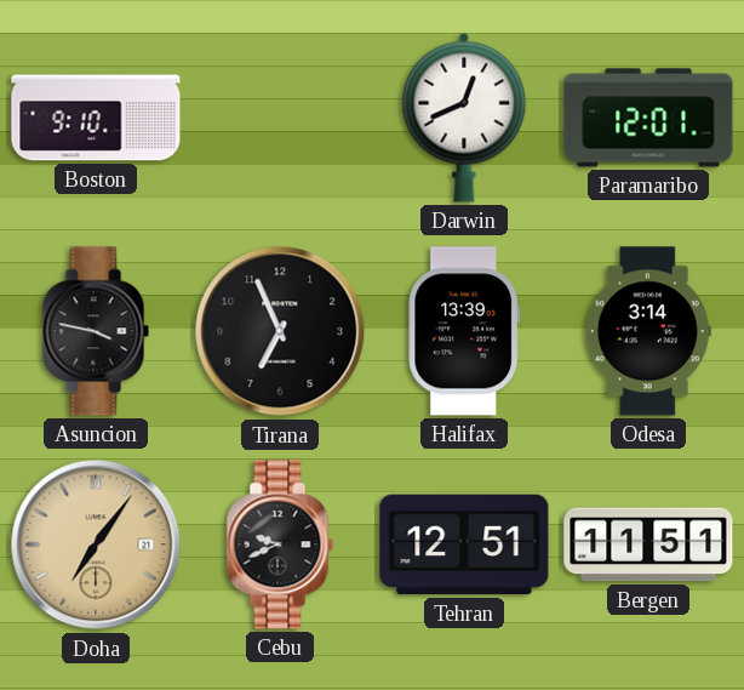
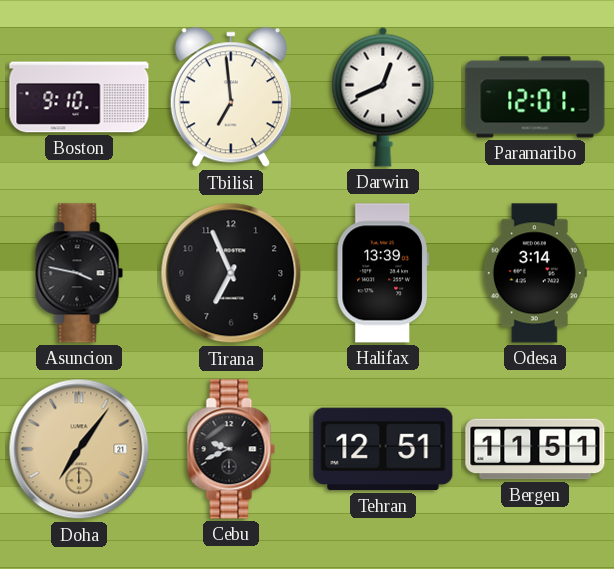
Tbilisi: none -> 6:59 (231, 98)
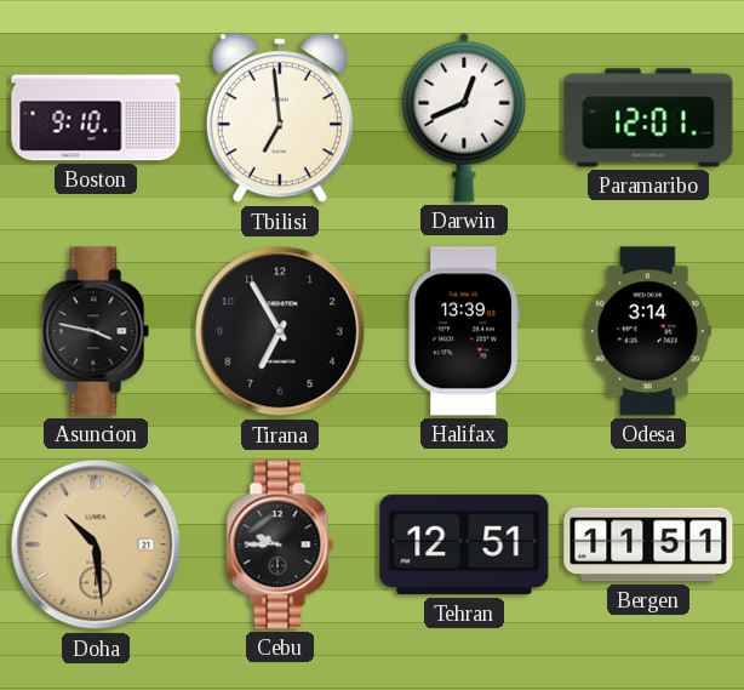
Tirana: 6:56 -> 6:55 (280, 331)
Doha: 7:06 -> 10:29 (96, 544)
Cebu: 9:41 -> 9:45 (280, 544)
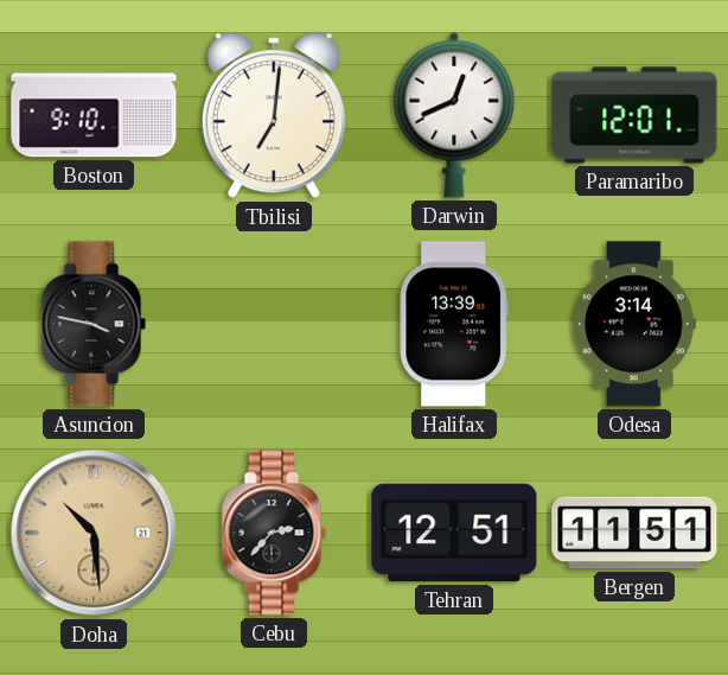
Tbilisi: 6:59 -> 7:01 (274, 116)
Tirana: 6:55 -> none (280, 331)
Cebu: 9:45 -> 2:37 (274, 533)
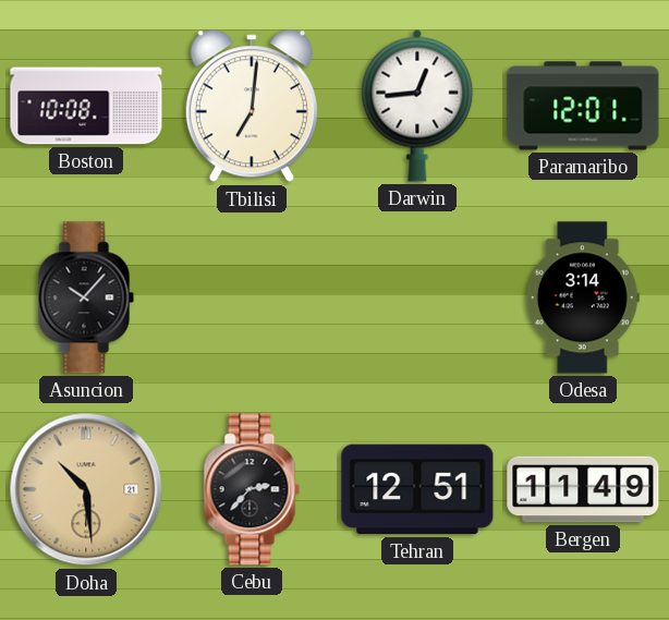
Boston: 9:10 -> 10:08 (86, 106)
Darwin: 12:41 -> 12:44 (417, 106)
Asuncion: 3:47 -> 10:07 (86, 297)
Halifax: 13:39 -> none (454, 324)
Bergen: 11:51 -> 11:49 (583, 489)
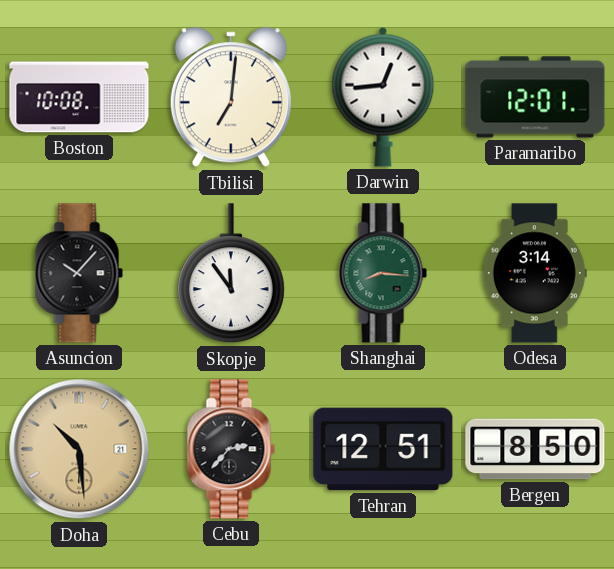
Skopje: none -> 11:54 (231, 274)
Shanghai: none -> 8:16 (383, 273)
Bergen: 11:49 -> 8:50 (535, 449)
